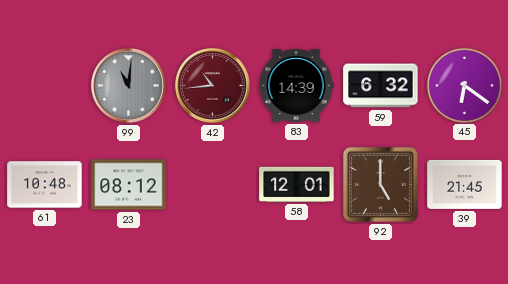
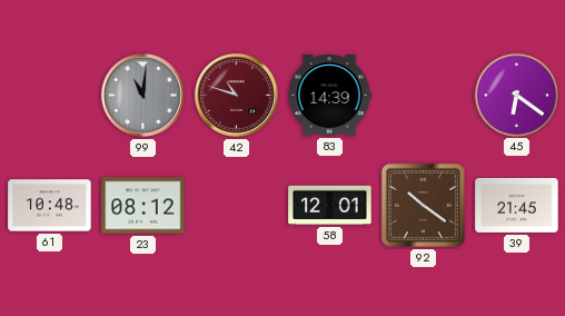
42: 10:44 -> 10:48 (237, 96)
59: 6:32 -> none (381, 86)
92: 5:00 -> 10:21 (423, 205)
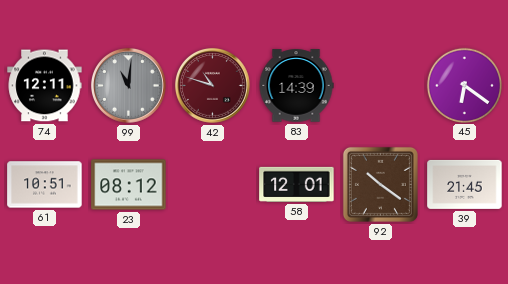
74: none -> 12:11 (45, 86)
61: 10:48 -> 10:51 (45, 185)
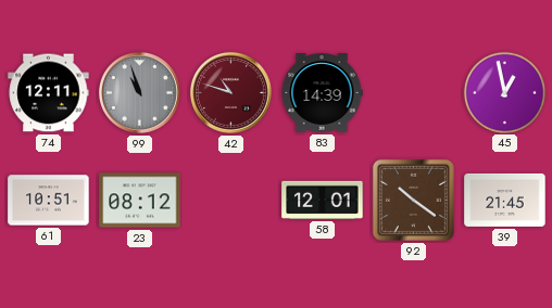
99: 11:01 -> 10:57 (140, 93)
45: 6:21 -> 12:58 (504, 92)
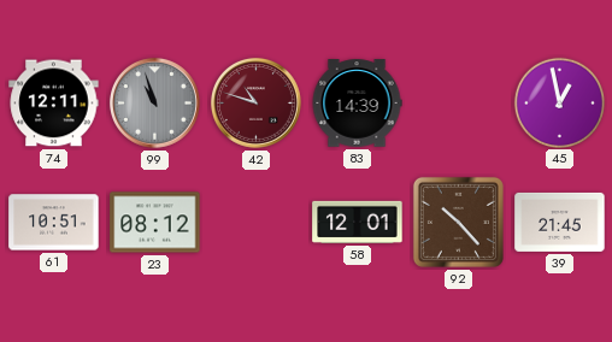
92: 10:21 -> 10:23 (458, 222)
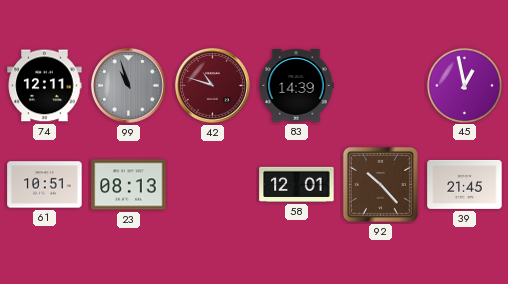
23: 08:12 -> 08:13 (129, 185)
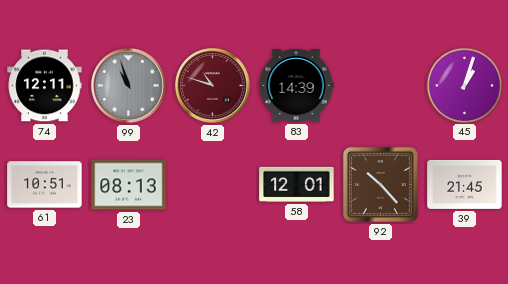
45: 12:58 -> 1:03 (464, 85)
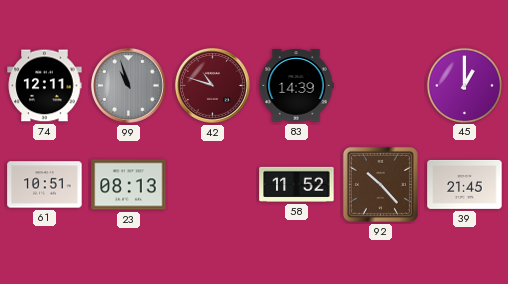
45: 1:03 -> 1:00 (464, 85)
58: 12:01 -> 11:52 (297, 184)
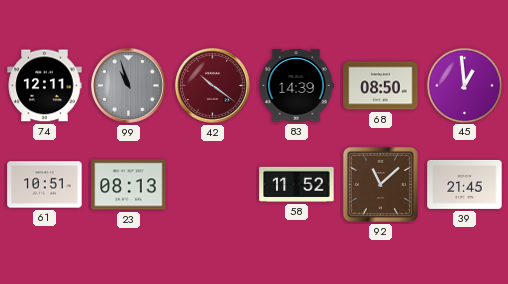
42: 10:48 -> 10:21 (213, 86)
68: none -> 08:50 (381, 86)
45: 1:00 -> 12:59 (464, 85)
92: 10:23 -> 11:08 (380, 184)
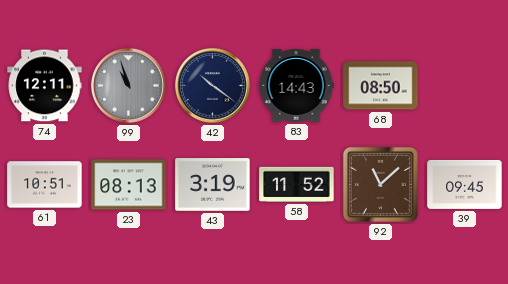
42 dial: burgundy -> navy (213, 86)
83: 14:39 -> 14:43 (296, 86)
45: 12:59 -> none (464, 85)
43: none -> 3:19 (213, 185)
39: 21:45 -> 09:45 (465, 184)
